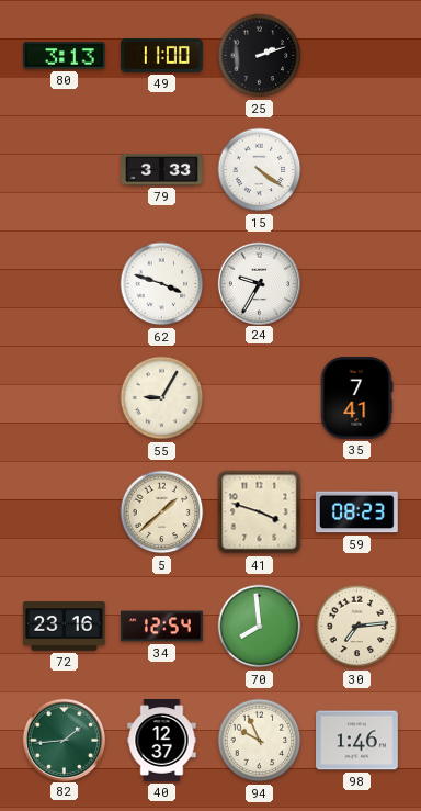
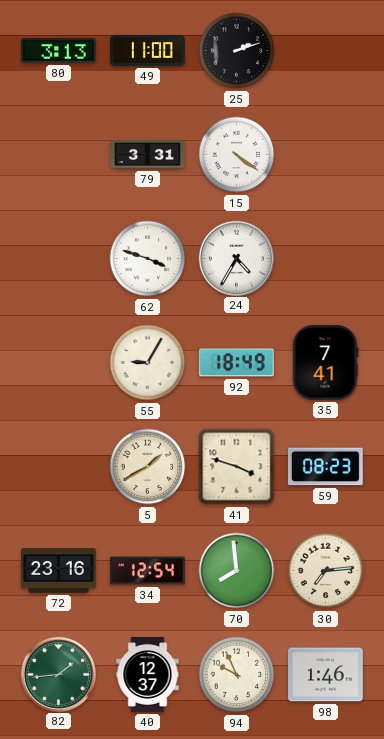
79: 3:33 -> 3:31 (148, 155)
24: 9:35 -> 4:35 (236, 258)
92: none -> 18:49 (236, 363)
5: 1:38 -> 1:40 (148, 467)
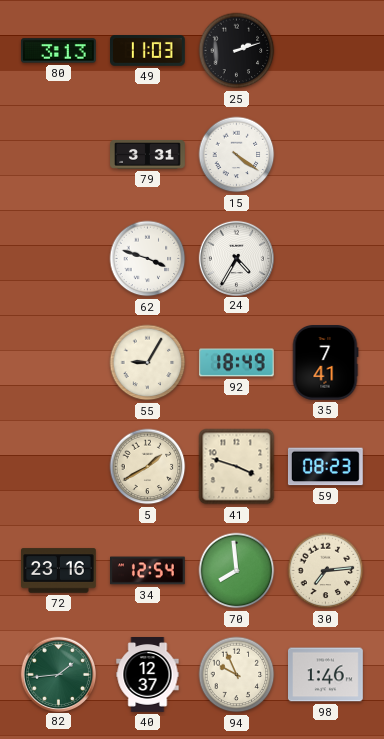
49: 11:00 -> 11:03 (148, 51)
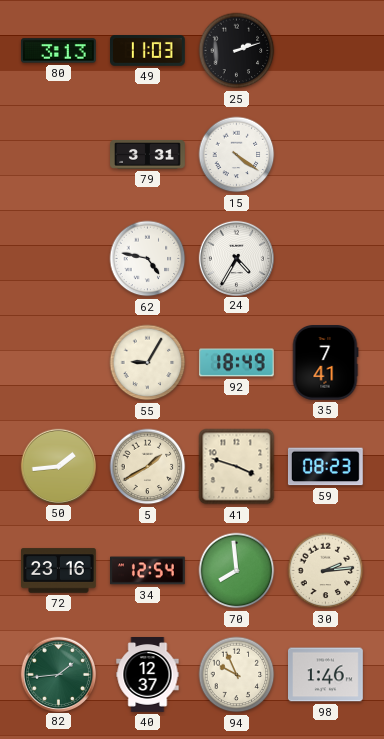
62: 3:48 -> 4:47 (148, 259)
50: none -> 1:44 (58, 466)
30: 7:14 -> 2:14 (326, 571)
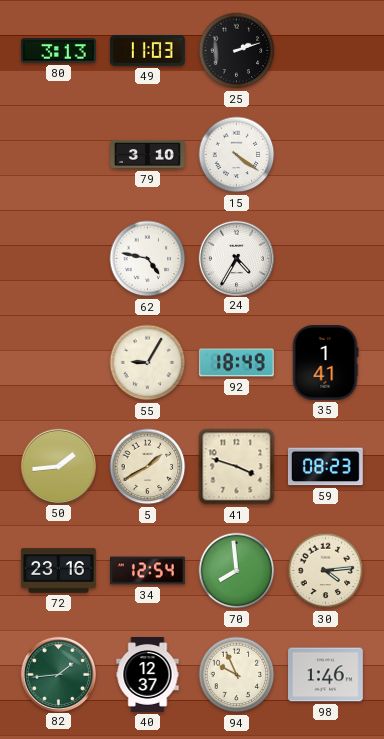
79: 3:31 -> 3:10 (148, 155)
35: 7:41 -> 1:41 (325, 363)
30: 2:14 -> 4:14 (326, 571)
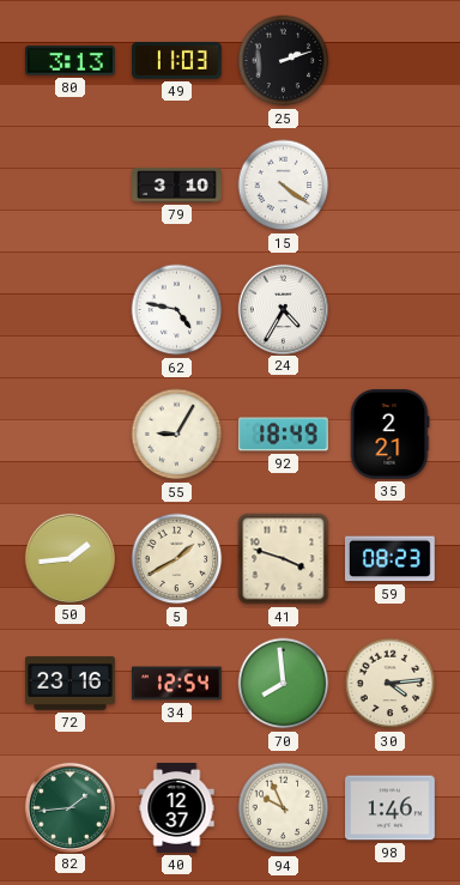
35: 1:41 -> 2:21 (389, 435)
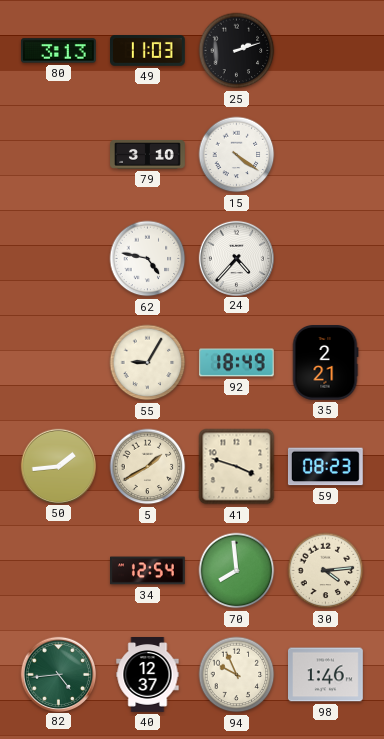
24: 4:35 -> 4:37 (236, 258)
72: 23:16 -> none (71, 684)
82: 1:44 -> 4:44 (58, 674)
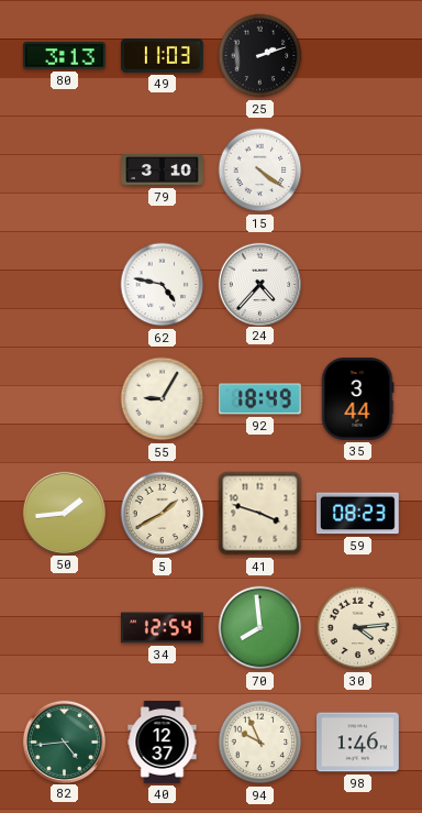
35: 2:21 -> 3:44 (357, 399)
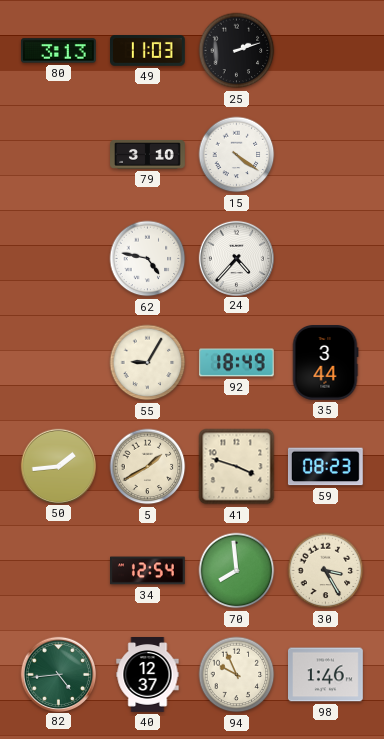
30: 4:14 -> 3:25 (326, 571)
